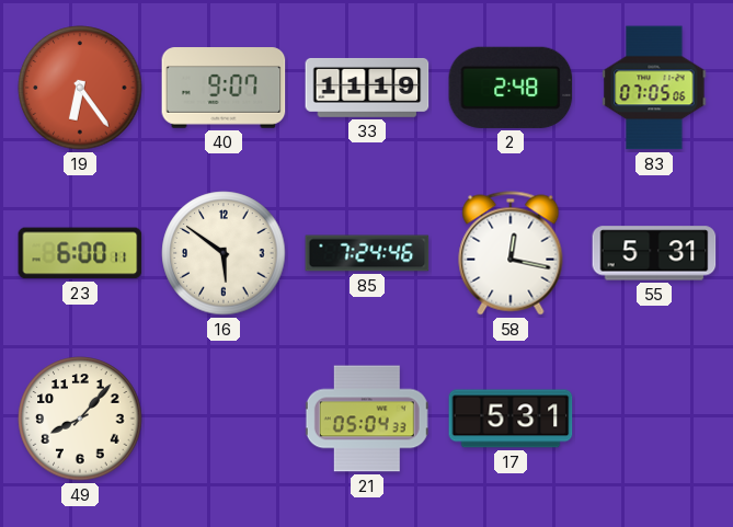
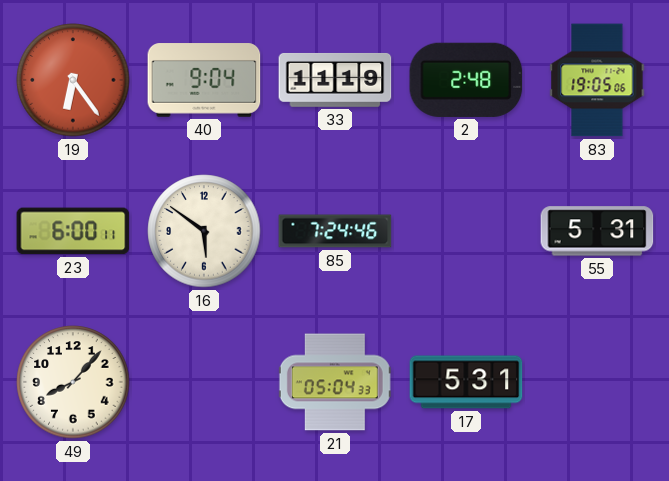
40: 9:07 -> 9:04 (204, 80)
83: 07:05 -> 19:05 (597, 80)
58: 12:17 -> none (511, 253)
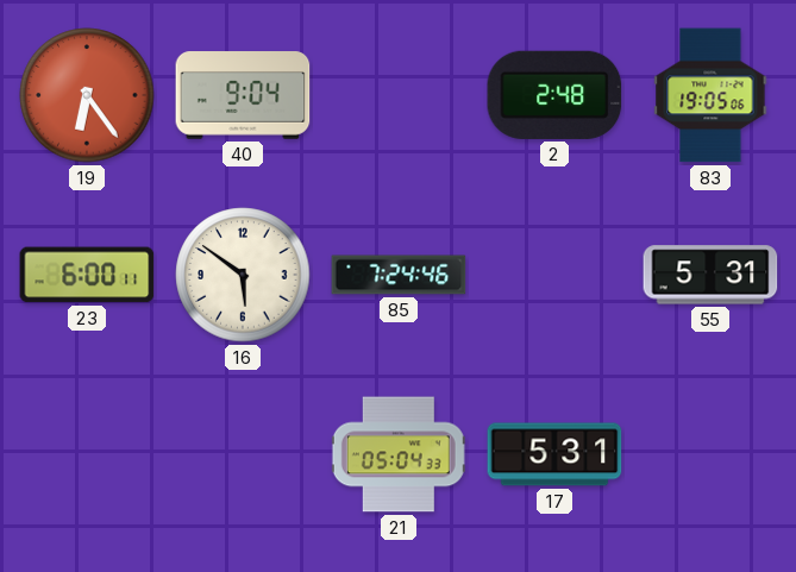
33: 11:19 -> none (335, 80)
49: 8:07 -> none (73, 382)
